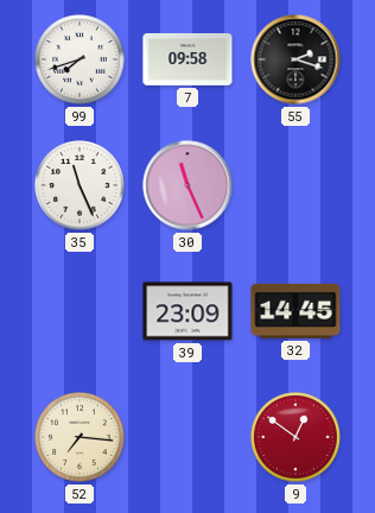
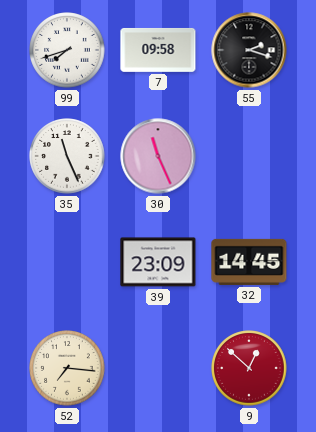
9: 12:51 -> 12:52 (249, 368)
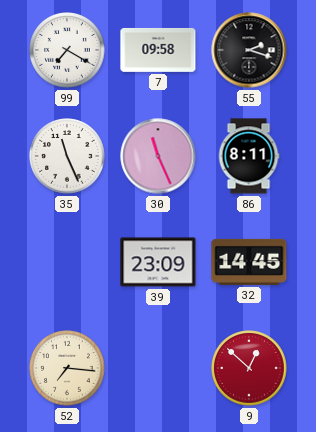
99: 7:42 -> 7:20 (67, 50)
86: none -> 8:11 (249, 156)
